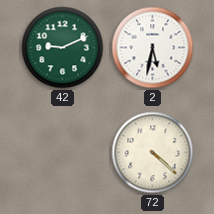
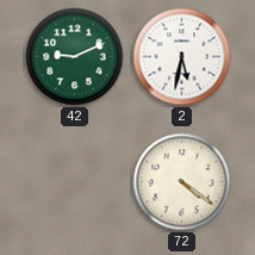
72: 4:22 -> 4:21 (182, 182)
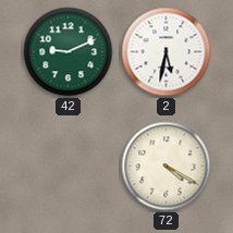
72: 4:21 -> 4:20 (167, 167)
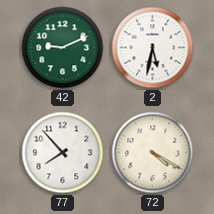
77: none -> 7:53 (63, 153)
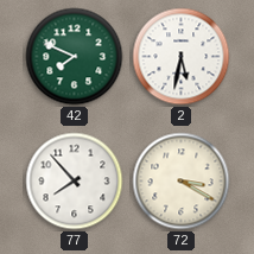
42: 9:11 -> 7:49 (75, 57)
72: 4:20 -> 3:20 (182, 182)
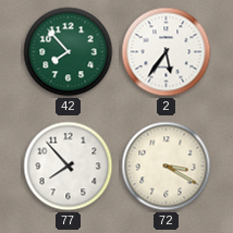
42: 7:49 -> 7:53 (69, 52)
2: 5:32 -> 5:36 (167, 52)
